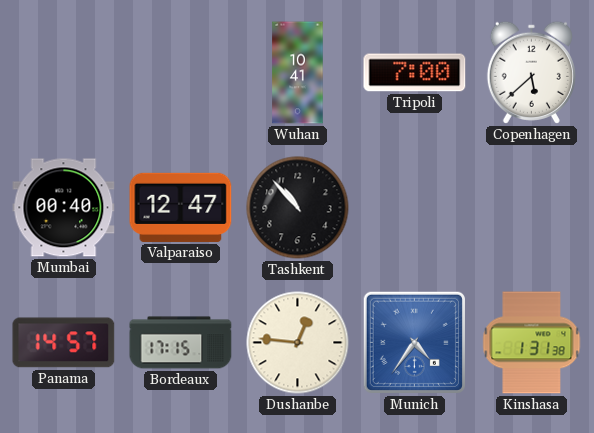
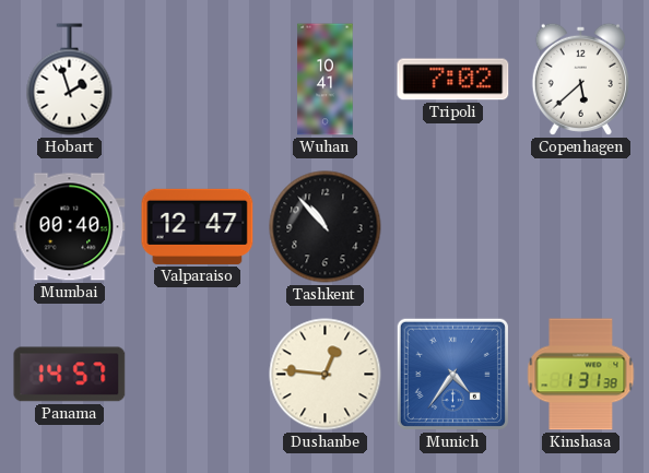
Hobart: none -> 1:57 (70, 80)
Tripoli: 7:00 -> 7:02 (453, 80)
Bordeaux: 17:15 -> none (181, 343)
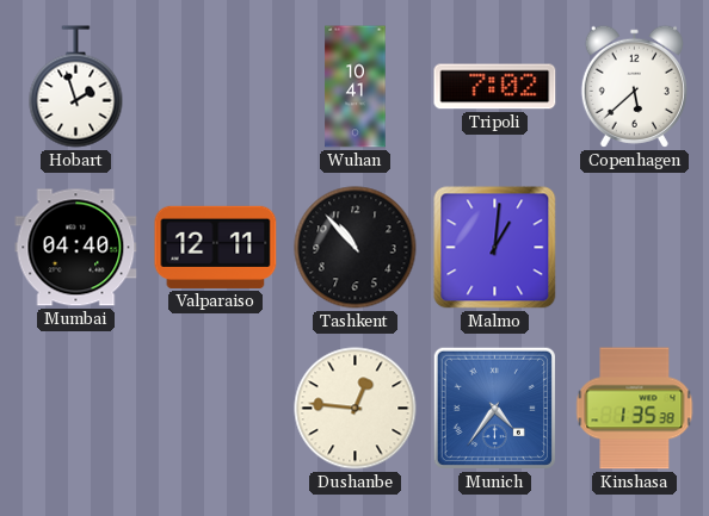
Mumbai: 00:40 -> 04:40 (76, 248)
Valparaiso: 12:47 -> 12:11 (216, 247)
Malmo: none -> 1:01 (495, 248)
Panama: 14:57 -> none (70, 375)
Kinshasa: 1:31 -> 1:35 (635, 409)
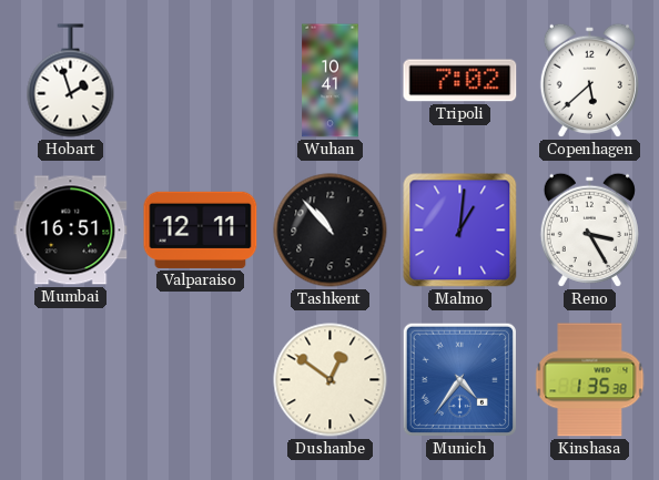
Mumbai: 04:40 -> 16:51 (71, 231)
Reno: none -> 3:25 (589, 229)
Dushanbe: 12:46 -> 12:51 (331, 380)
